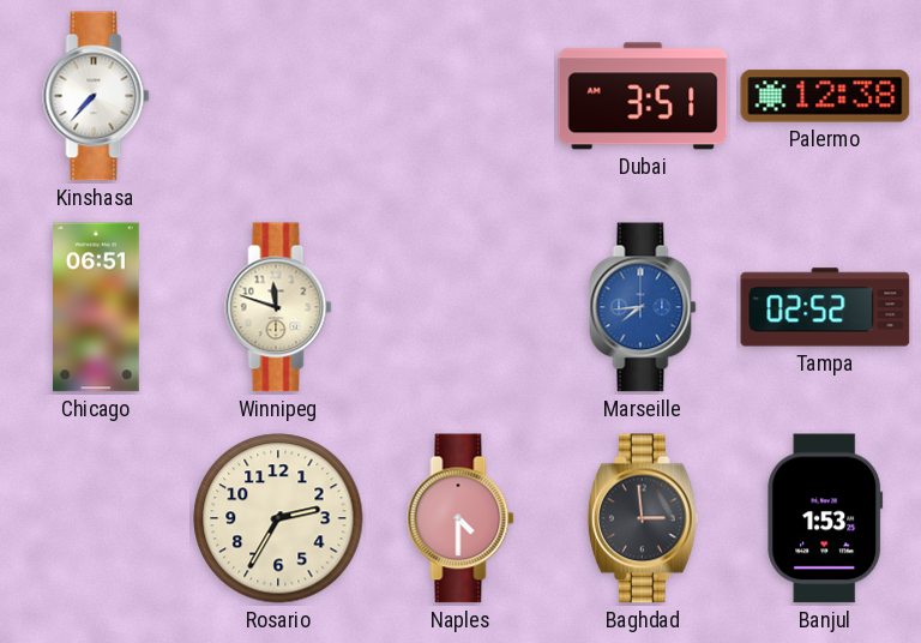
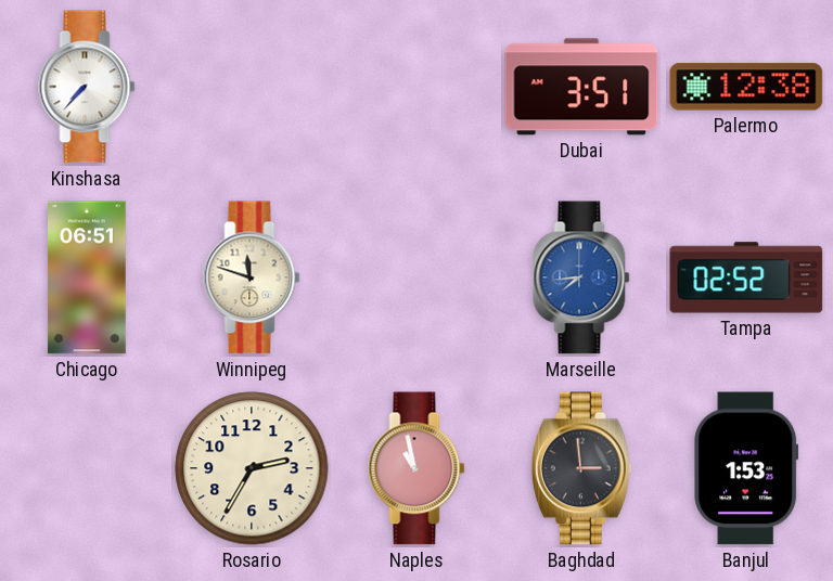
Naples: 4:30 -> 10:58 (416, 468)
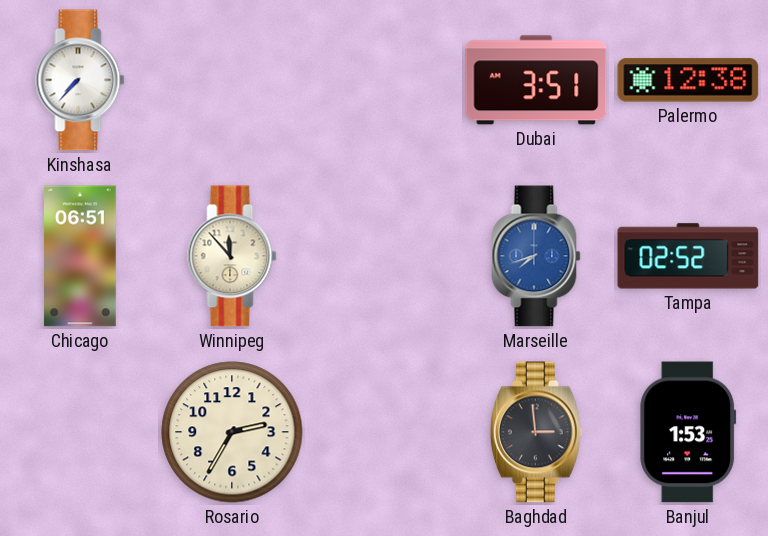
Winnipeg: 11:48 -> 11:53 (232, 256)
Marseille: 7:44 -> 7:42 (536, 256)
Naples: 10:58 -> none (416, 468)
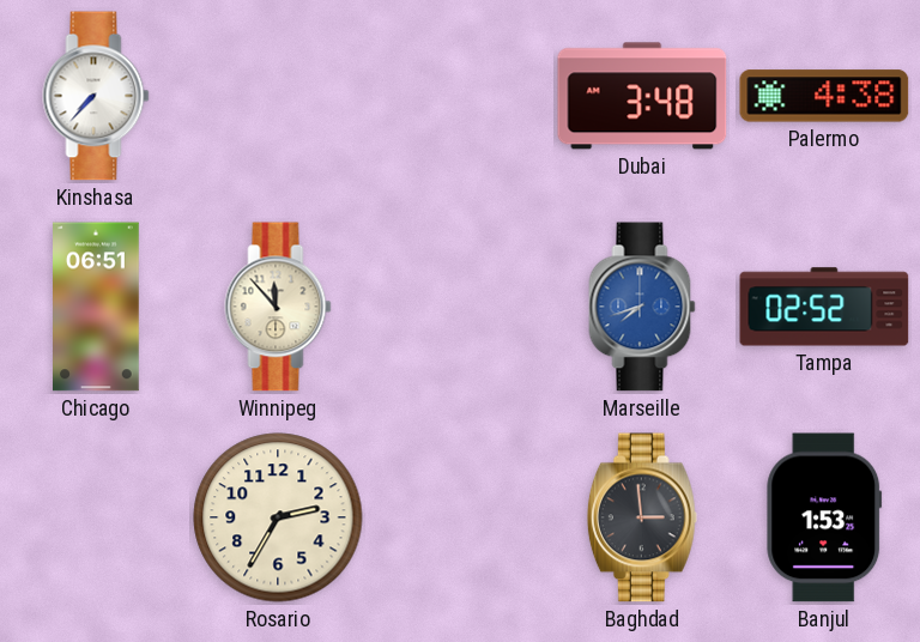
Dubai: 3:51 -> 3:48 (642, 96)
Palermo: 12:38 -> 4:38 (824, 96)
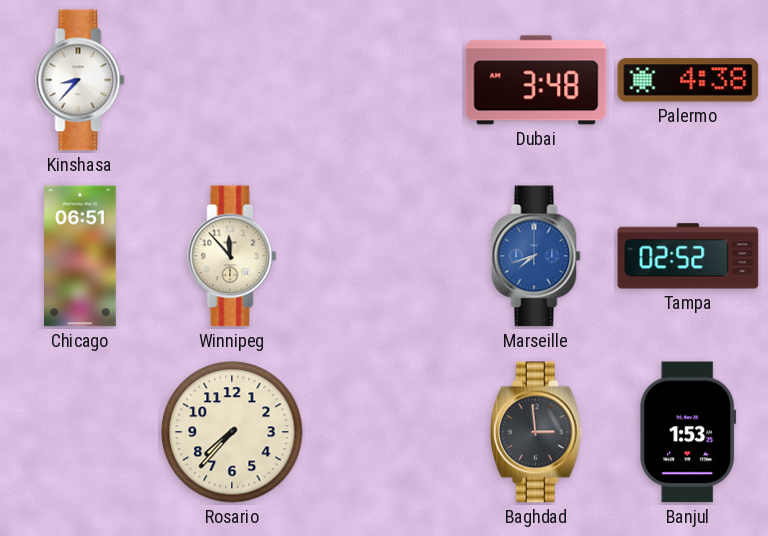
Kinshasa: 7:37 -> 8:37 (80, 80)
Rosario: 2:35 -> 7:37 (232, 432)
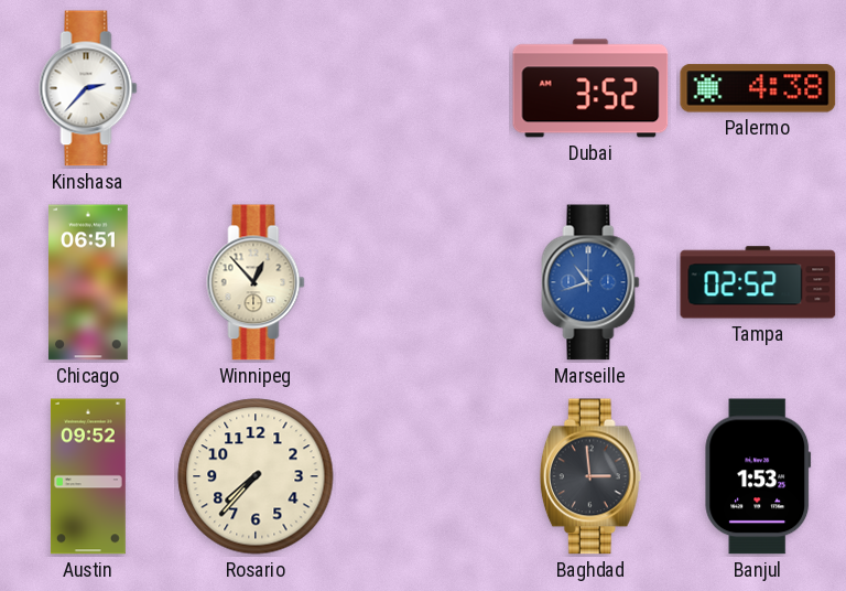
Kinshasa: 8:37 -> 2:37 (88, 88)
Dubai: 3:48 -> 3:52 (590, 88)
Winnipeg: 11:53 -> 12:53 (256, 282)
Marseille: 7:42 -> 10:42 (590, 282)
Austin: none -> 09:52 (88, 476)
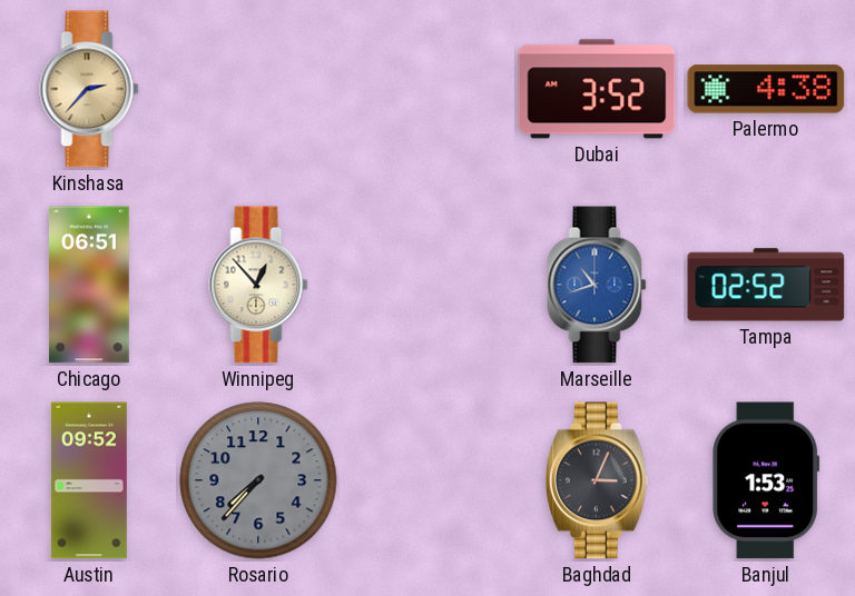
Kinshasa dial: white -> champagne (89, 89)
Rosario dial: cream -> grey (258, 480)
Baghdad: 2:59 -> 3:04 (597, 480)
